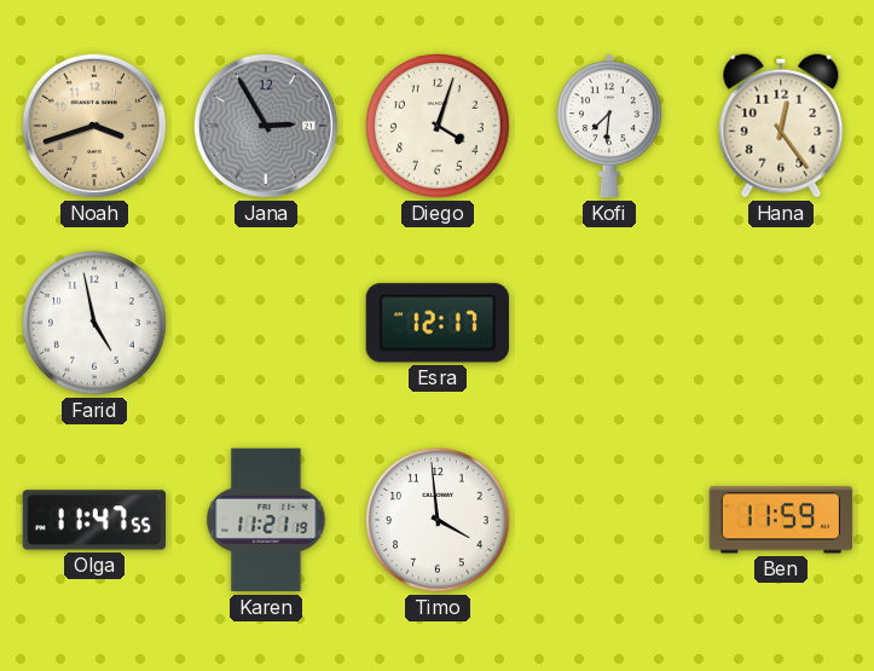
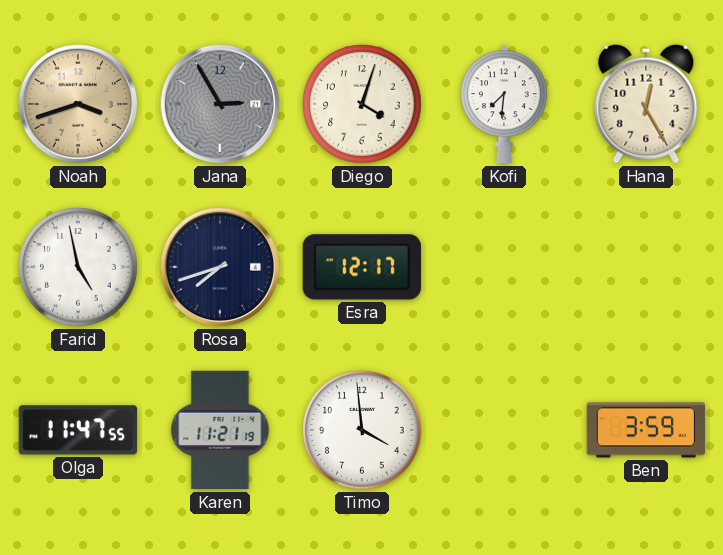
Hana: 12:24 -> 12:25 (646, 104)
Rosa: none -> 7:42 (220, 267)
Ben: 11:59 -> 3:59 (646, 430)
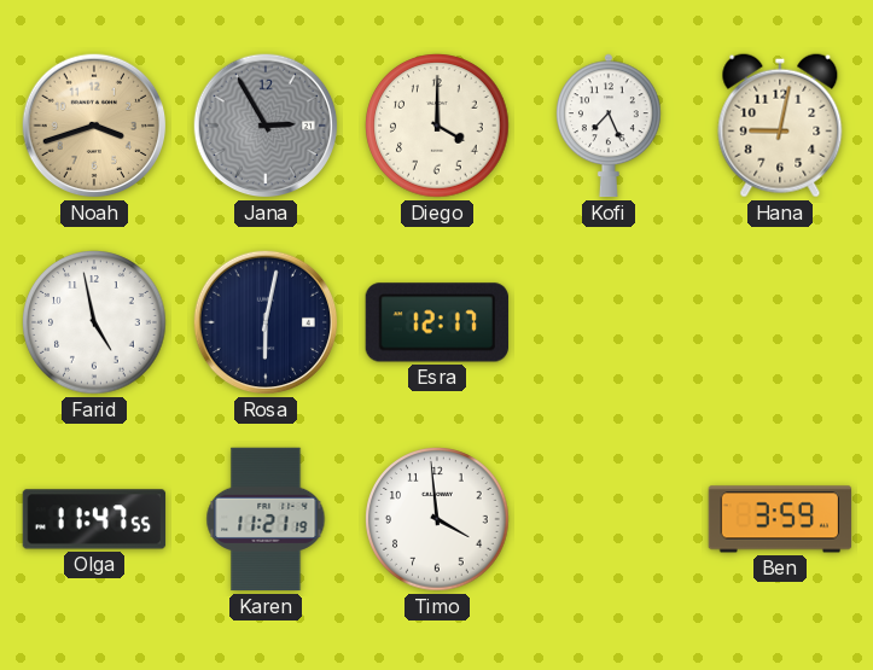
Diego: 4:03 -> 4:00 (437, 126)
Kofi: 7:31 -> 7:26 (610, 126)
Hana: 12:25 -> 9:02 (780, 126)
Rosa: 7:42 -> 6:02 (266, 322)
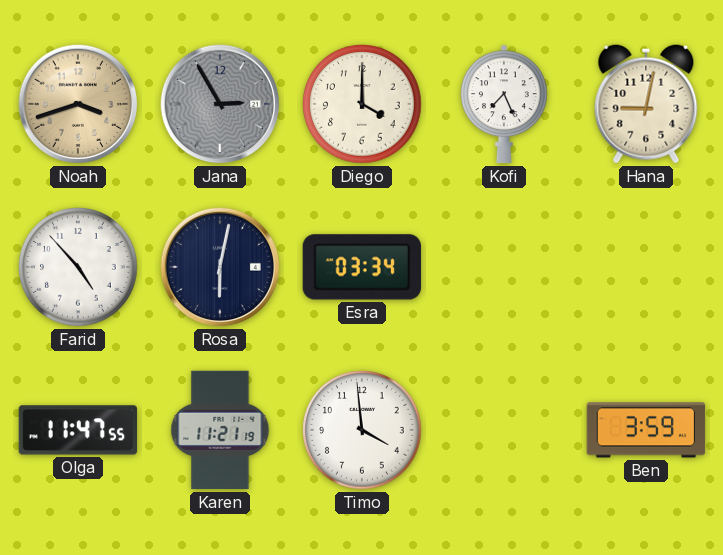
Farid: 4:58 -> 4:53 (78, 267)
Esra: 12:17 -> 03:34 (361, 267)
